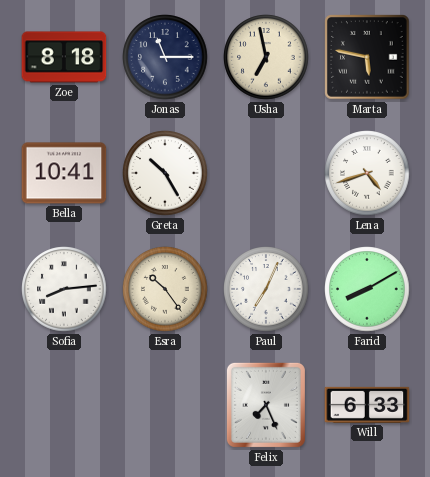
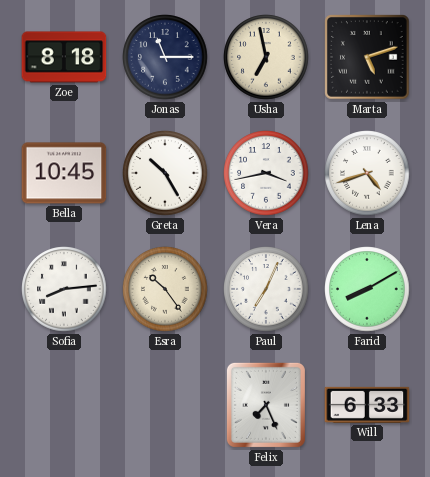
Marta: 5:47 -> 5:12 (367, 57)
Bella: 10:41 -> 10:45 (64, 173)
Vera: none -> 3:43 (266, 173)
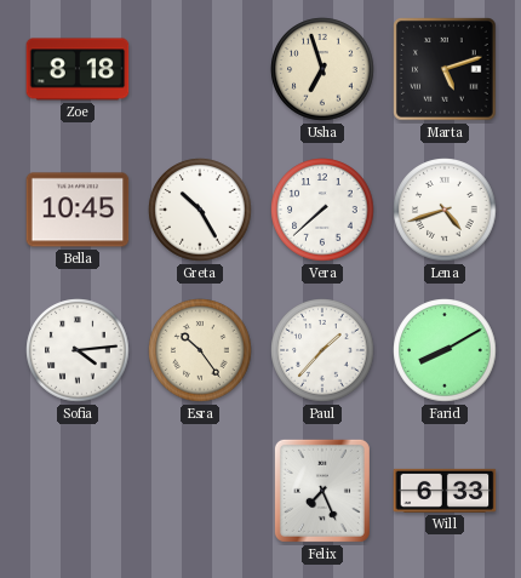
Jonas: 11:15 -> none (165, 57)
Usha: 6:58 -> 6:57 (322, 69)
Vera: 3:43 -> 7:38 (322, 210)
Sofia: 8:14 -> 4:14 (78, 350)
Paul: 7:04 -> 1:37 (322, 350)
